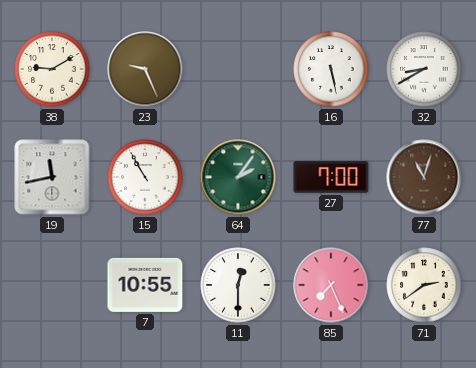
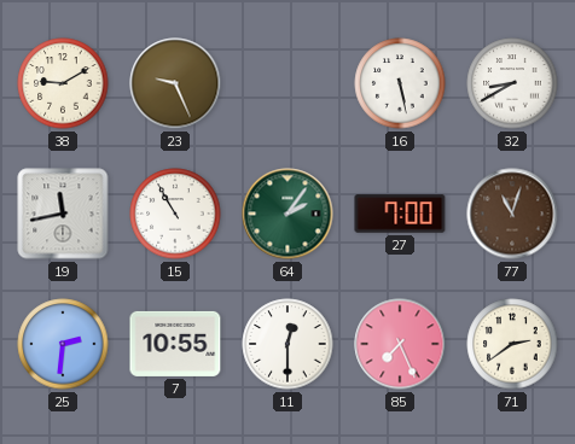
25: none -> 2:31 (63, 344)
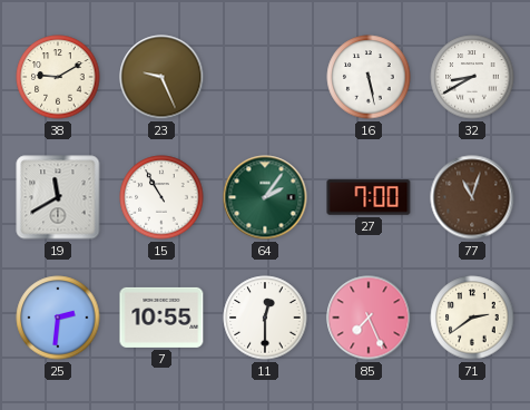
19: 11:43 -> 11:40 (58, 197)
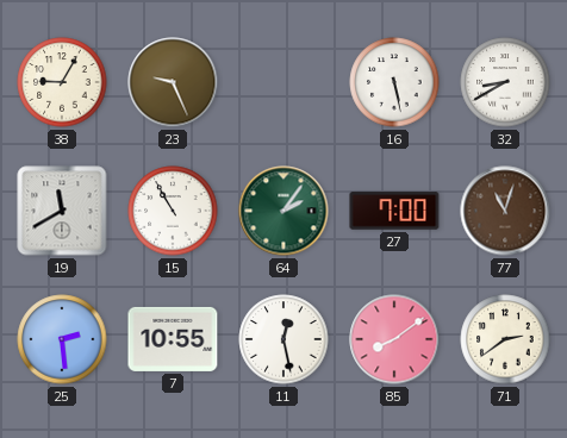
38: 9:10 -> 9:05 (62, 82)
25: 2:31 -> 2:29 (62, 339)
11: 12:30 -> 12:28 (283, 339)
85: 7:26 -> 8:09 (394, 339)
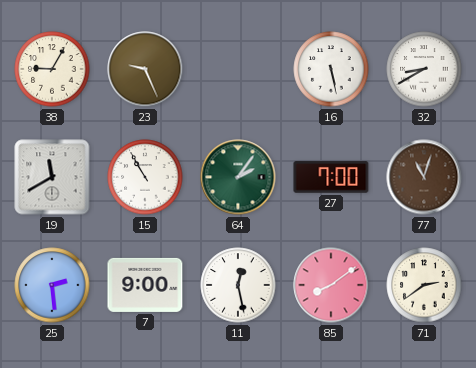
7: 10:55 -> 9:00 (145, 285)
